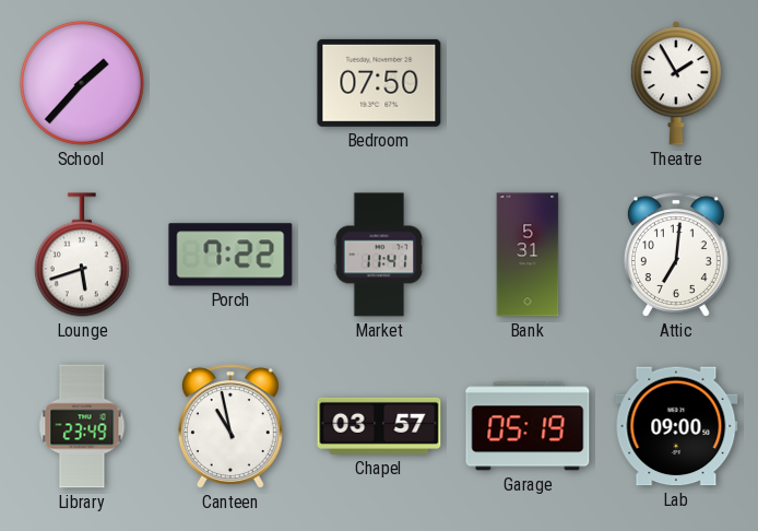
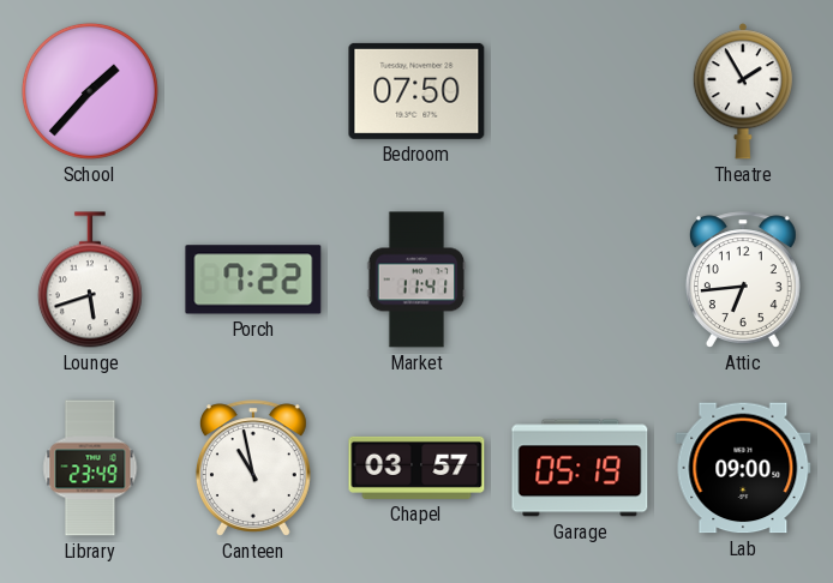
Bank: 5:31 -> none (528, 255)
Attic: 7:01 -> 6:44 (743, 280)
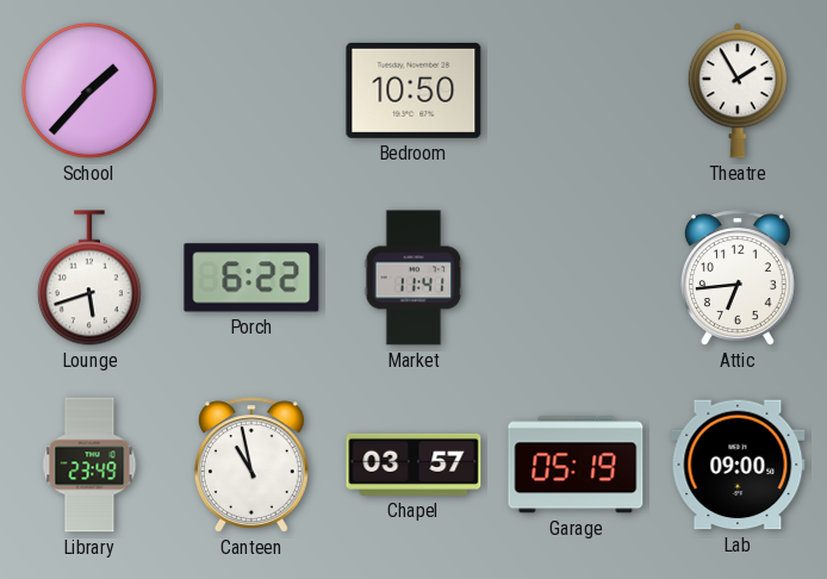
Bedroom: 07:50 -> 10:50 (413, 91)
Porch: 7:22 -> 6:22 (251, 278)
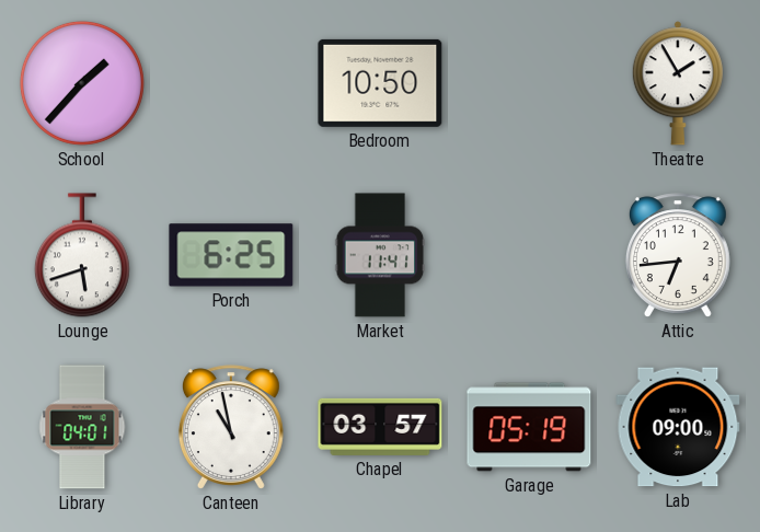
Porch: 6:22 -> 6:25 (231, 255)
Library: 23:49 -> 04:01 (82, 427)
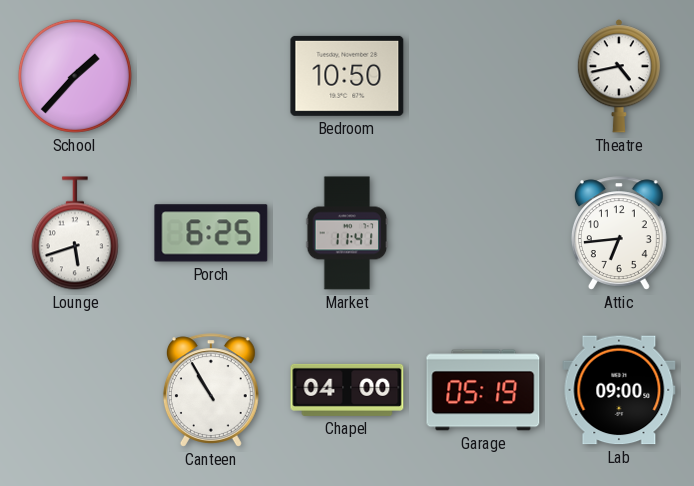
Theatre: 1:55 -> 4:43 (619, 76)
Library: 04:01 -> none (82, 427)
Canteen: 10:58 -> 10:55 (211, 390)
Chapel: 03:57 -> 04:00 (347, 390)
